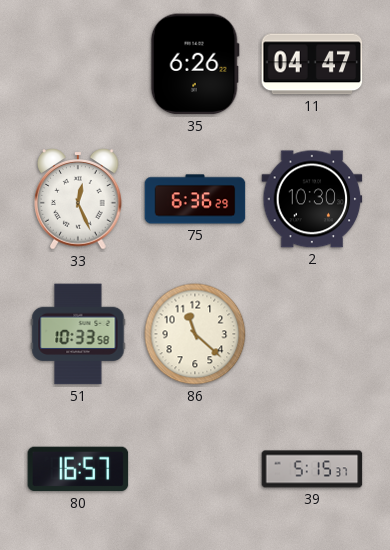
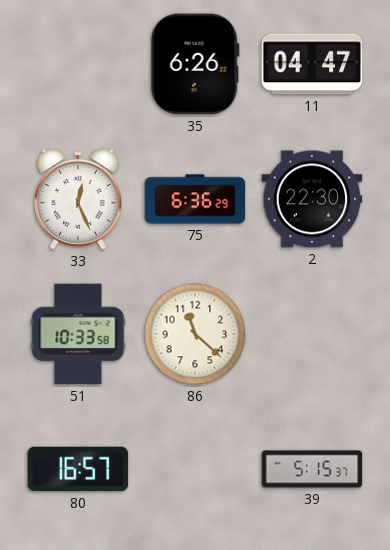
2: 10:30 -> 22:30 (312, 199)
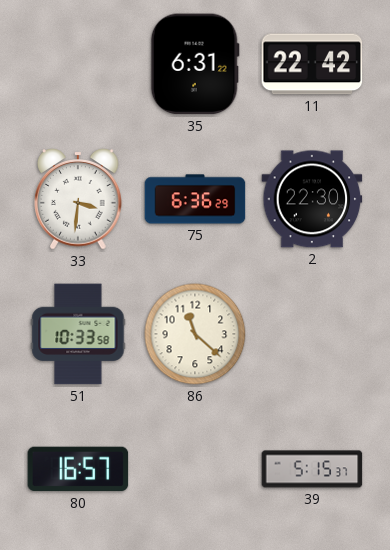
35: 6:26 -> 6:31 (195, 64)
11: 04:47 -> 22:42 (312, 64)
33: 12:26 -> 3:31 (78, 199)
